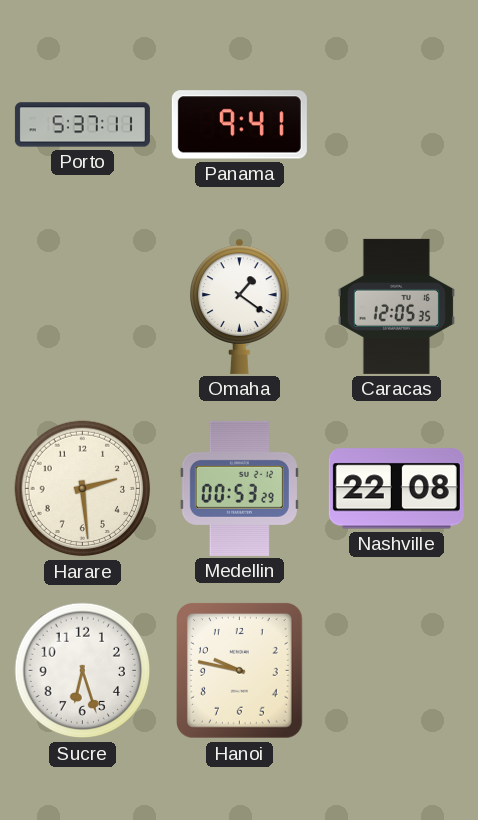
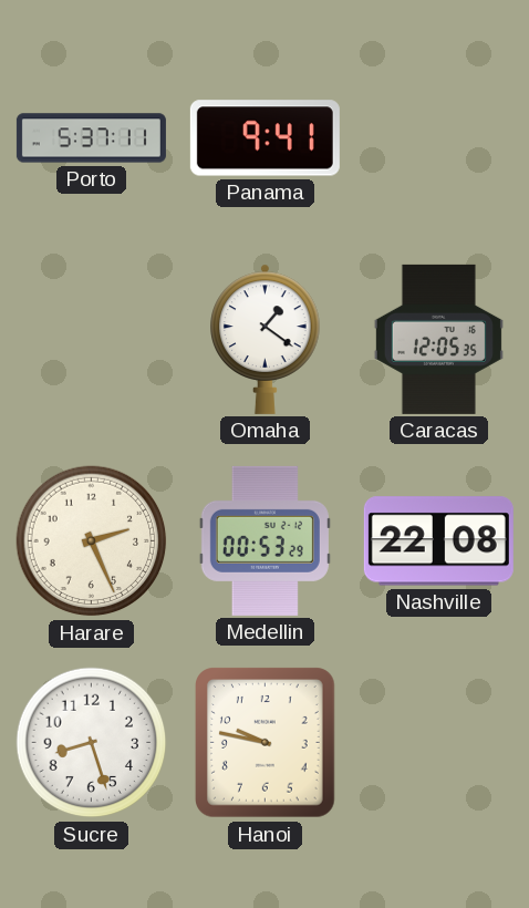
Harare: 2:29 -> 2:26 (92, 541)
Sucre: 6:27 -> 8:27 (92, 743)
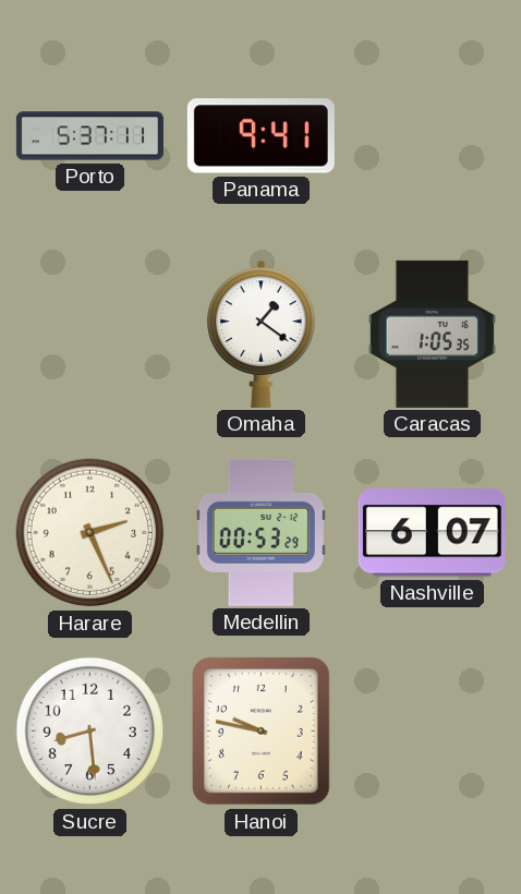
Caracas: 12:05 -> 1:05 (432, 334)
Nashville: 22:08 -> 6:07 (432, 533)
Sucre: 8:27 -> 8:29 (90, 732)
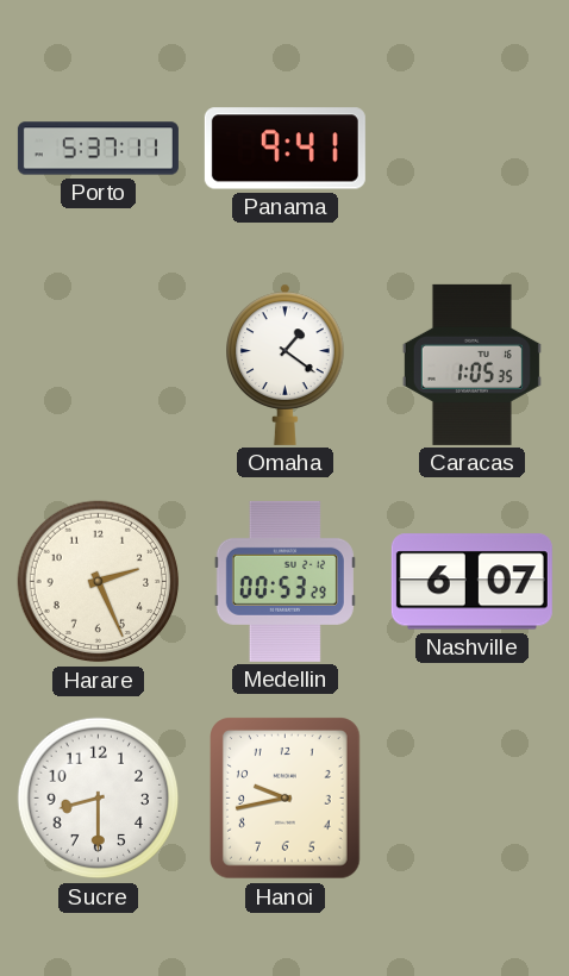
Sucre: 8:29 -> 8:30 (99, 799)
Hanoi: 9:47 -> 9:43 (286, 799)
